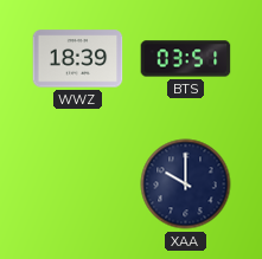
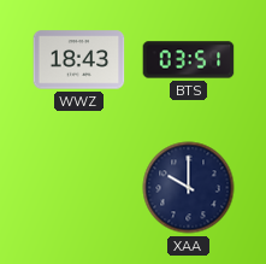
WWZ: 18:39 -> 18:43 (79, 60)
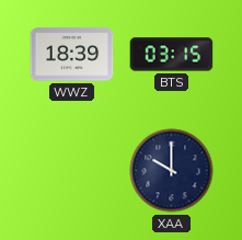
WWZ: 18:43 -> 18:39 (72, 55)
BTS: 03:51 -> 03:15 (172, 55)
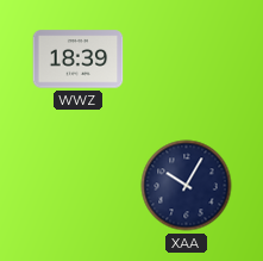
BTS: 03:15 -> none (172, 55)
XAA: 10:00 -> 10:05 (187, 186)
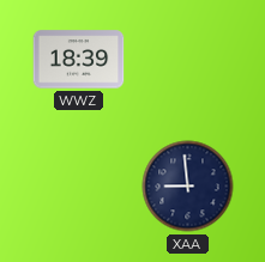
XAA: 10:05 -> 8:59 (188, 187)
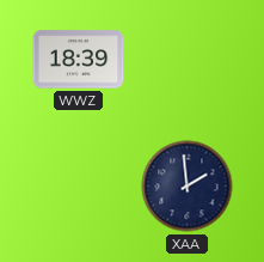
XAA: 8:59 -> 1:59 (188, 187)
